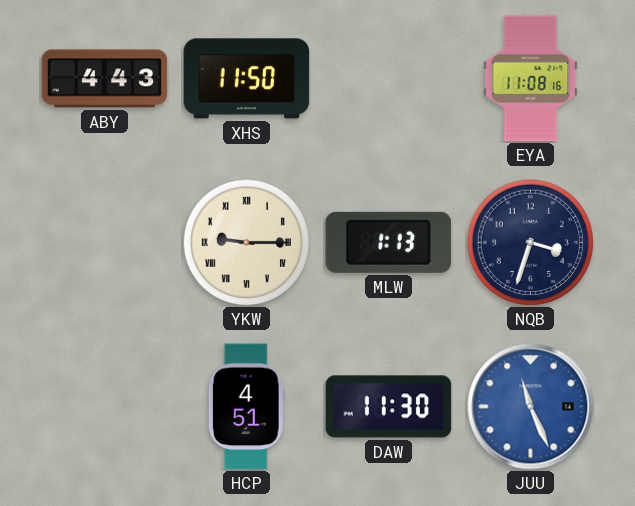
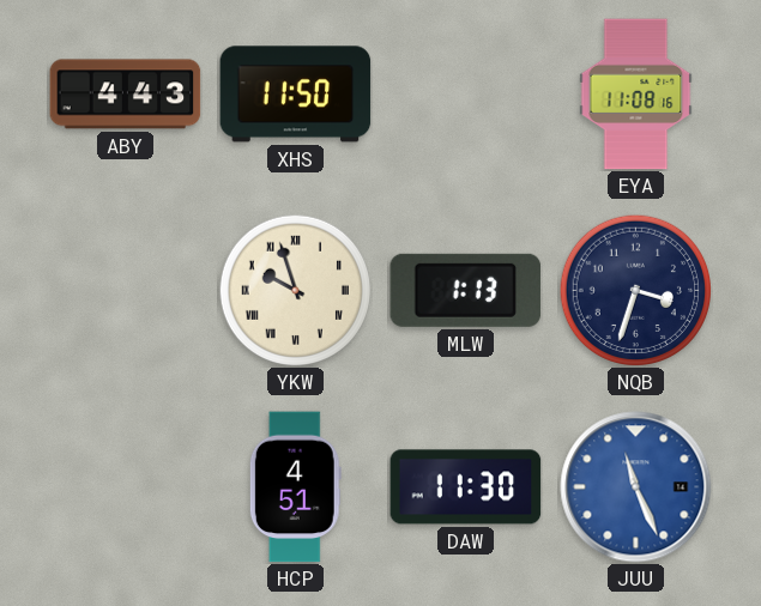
YKW: 9:15 -> 9:57 (295, 290)
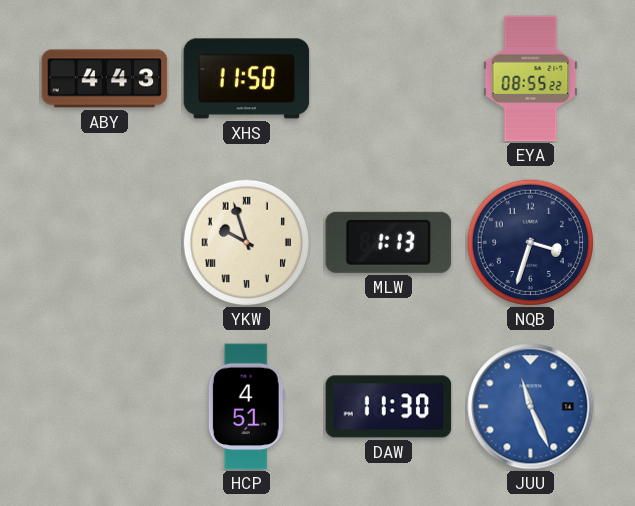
EYA: 11:08 -> 08:55 (531, 79)
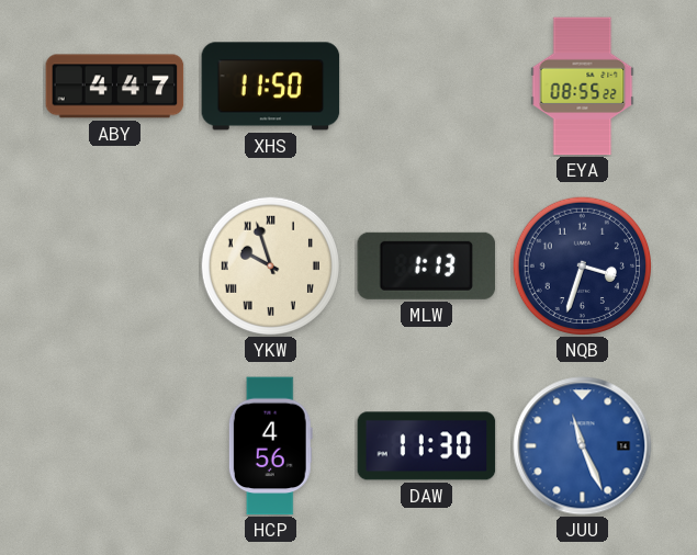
ABY: 4:43 -> 4:47 (115, 87)
HCP: 4:51 -> 4:56 (270, 446)
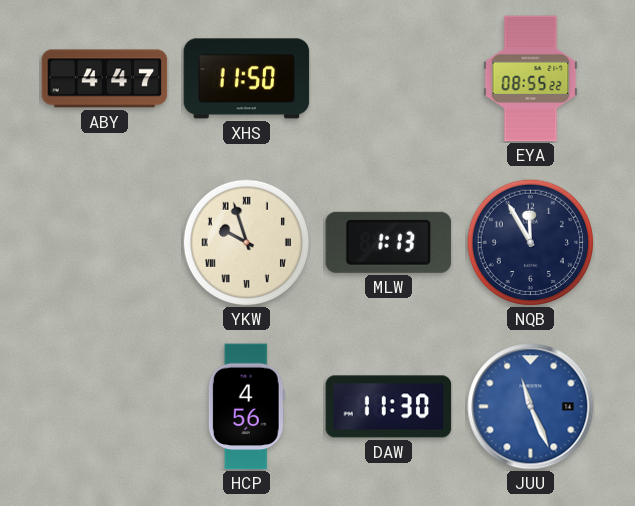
NQB: 3:33 -> 11:55 (530, 242)
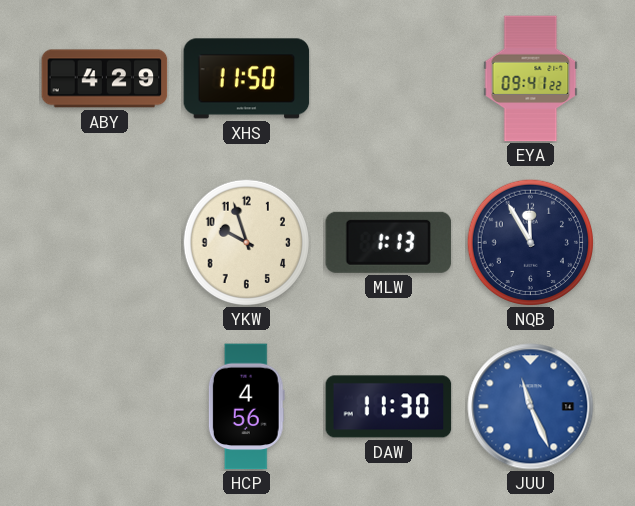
ABY: 4:47 -> 4:29 (105, 79)
EYA: 08:55 -> 09:41 (531, 79)
YKW numerals: Roman -> Arabic (246, 242)
